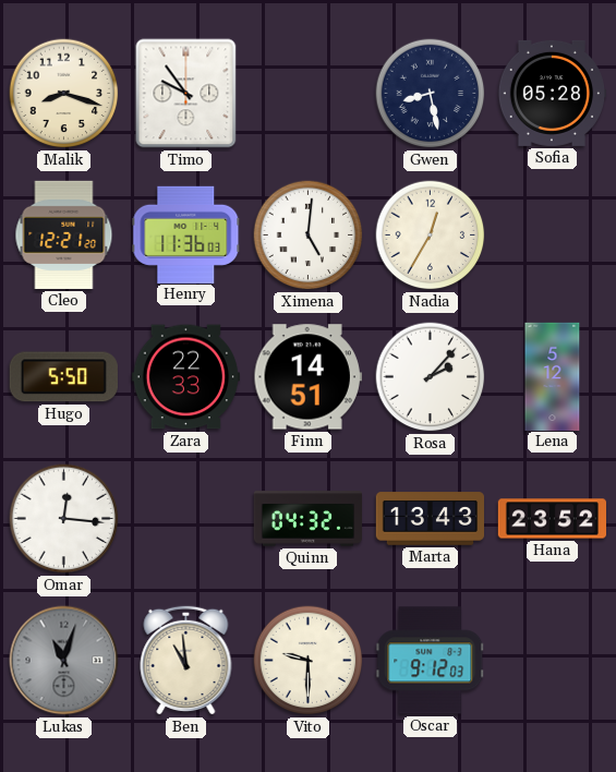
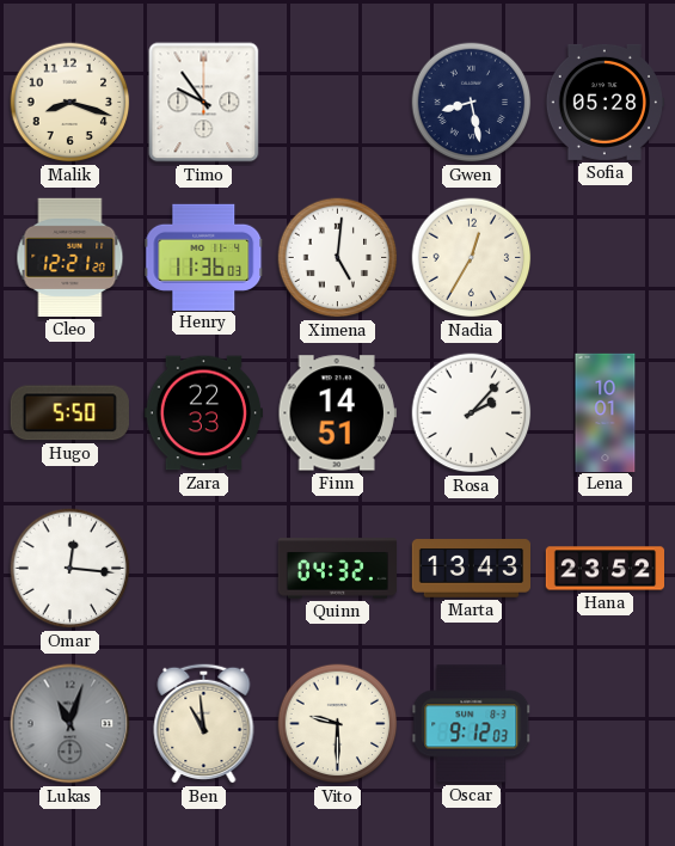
Lena: 5:12 -> 10:01 (606, 412)
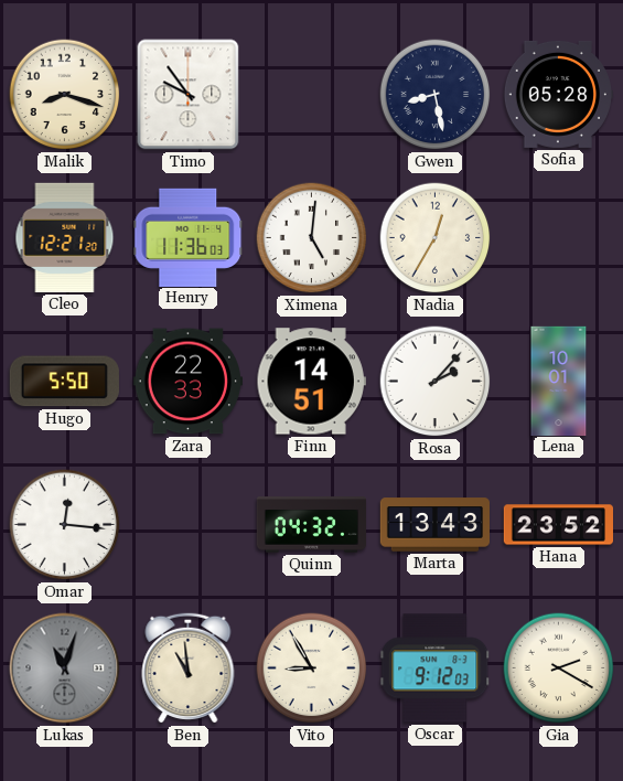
Vito: 9:30 -> 8:55 (312, 668)
Gia: none -> 2:20 (559, 668)
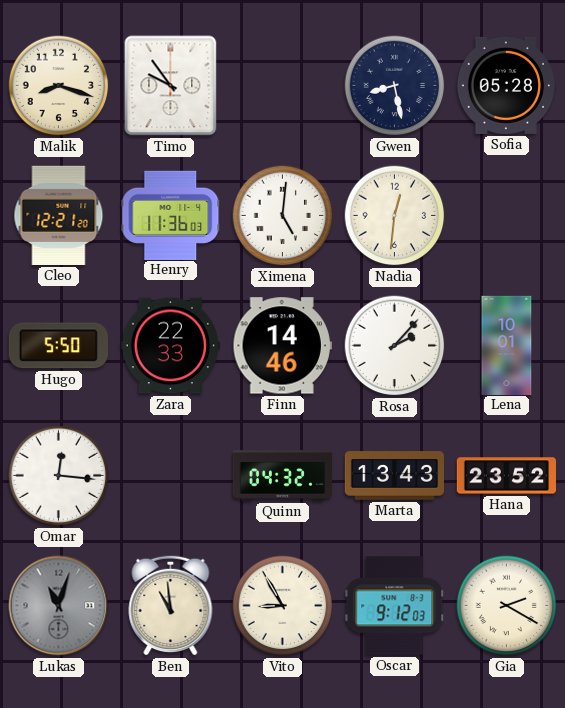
Nadia: 12:35 -> 12:31 (395, 216)
Finn: 14:51 -> 14:46 (282, 346)
